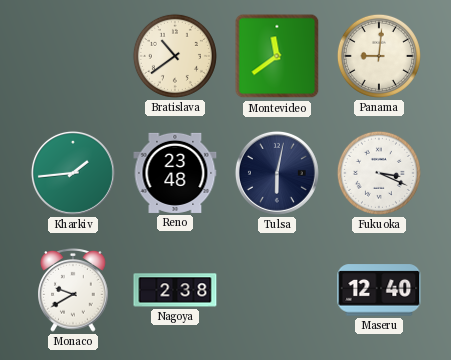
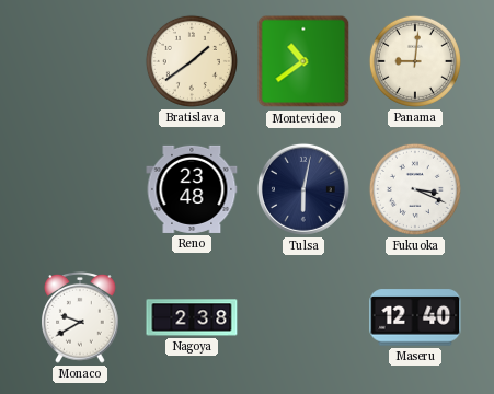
Bratislava: 10:39 -> 1:39 (192, 61)
Montevideo: 11:39 -> 10:39 (303, 61)
Kharkiv: 1:44 -> none (73, 173)
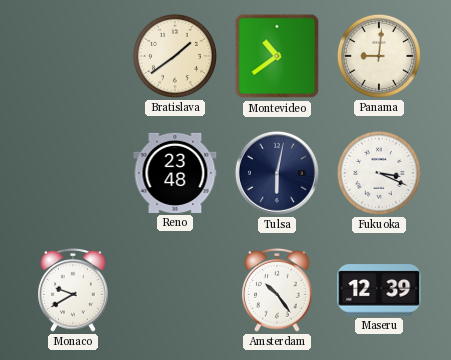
Nagoya: 2:38 -> none (192, 317)
Amsterdam: none -> 10:24 (277, 291)
Maseru: 12:40 -> 12:39 (379, 290)
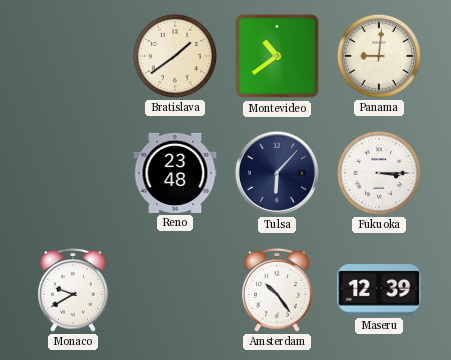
Tulsa: 6:02 -> 6:07 (277, 173)
Fukuoka: 3:19 -> 3:15 (379, 173)
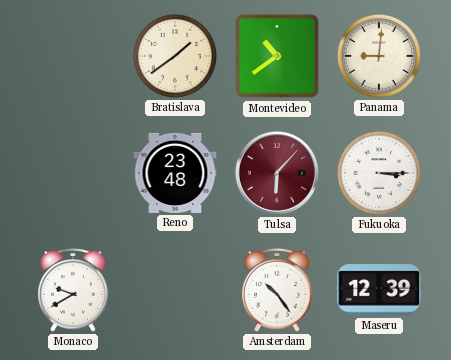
Tulsa dial: navy -> burgundy (277, 173)
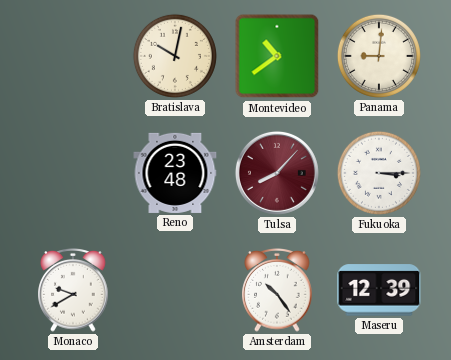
Bratislava: 1:39 -> 10:02 (175, 56)
Tulsa: 6:07 -> 8:07 (277, 173)
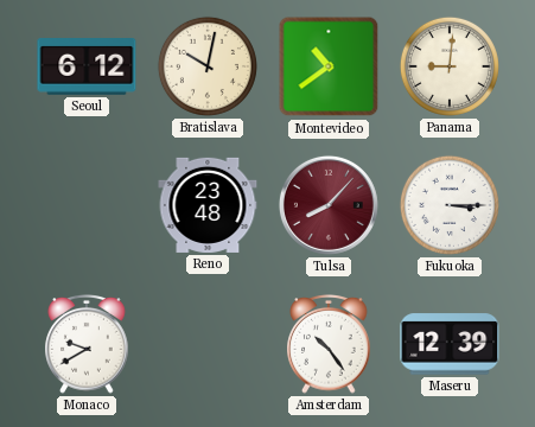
Seoul: none -> 6:12 (87, 68)
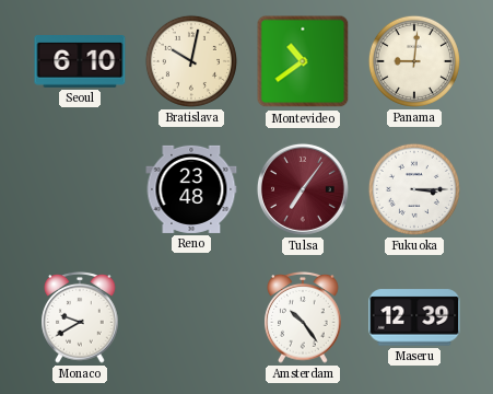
Seoul: 6:12 -> 6:10 (80, 62)
Tulsa: 8:07 -> 7:06 (303, 189)
